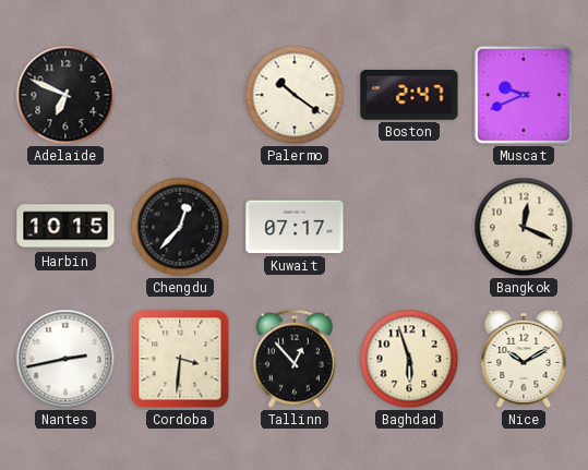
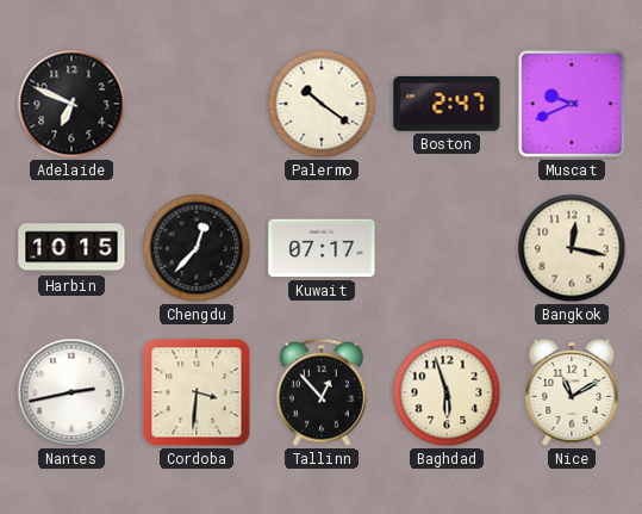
Bangkok: 12:19 -> 12:17 (572, 248)
Nice: 10:10 -> 11:10 (572, 392)
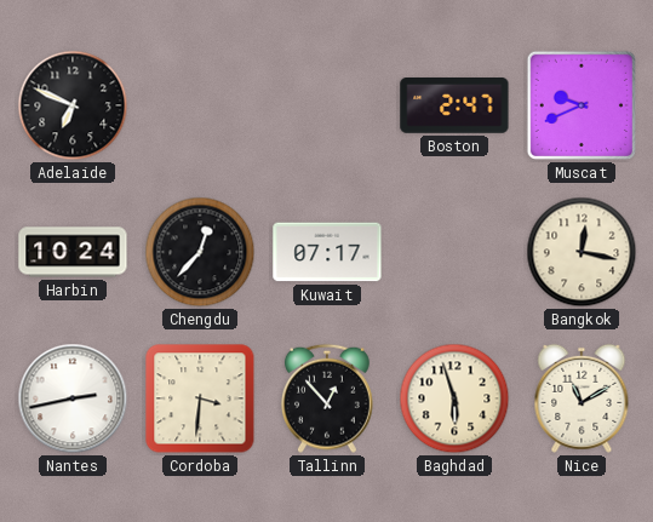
Palermo: 10:21 -> none (322, 104)
Harbin: 10:15 -> 10:24 (73, 252)
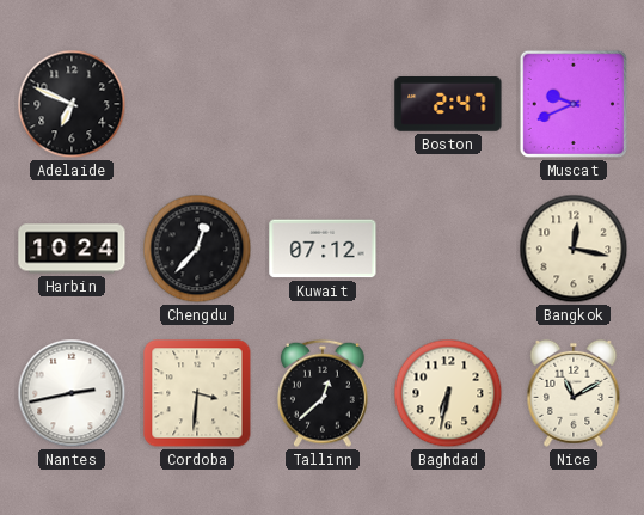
Kuwait: 07:17 -> 07:12 (323, 249)
Tallinn: 12:53 -> 12:38 (323, 393)
Baghdad: 5:57 -> 6:32 (448, 393)
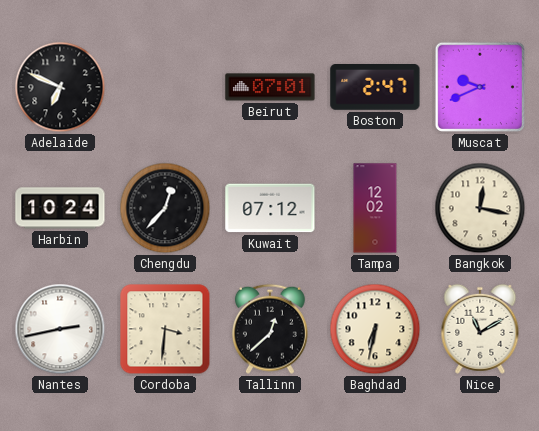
Beirut: none -> 07:01 (270, 87)
Tampa: none -> 12:02 (375, 208)
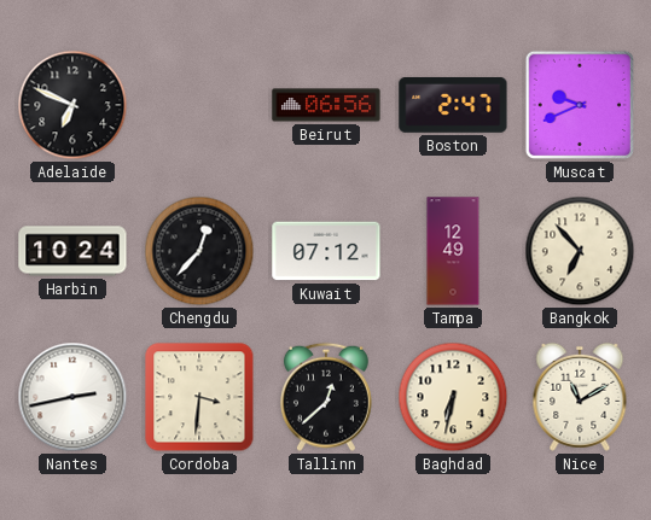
Beirut: 07:01 -> 06:56 (326, 105)
Tampa: 12:02 -> 12:49 (453, 251)
Bangkok: 12:17 -> 6:53 (580, 251)
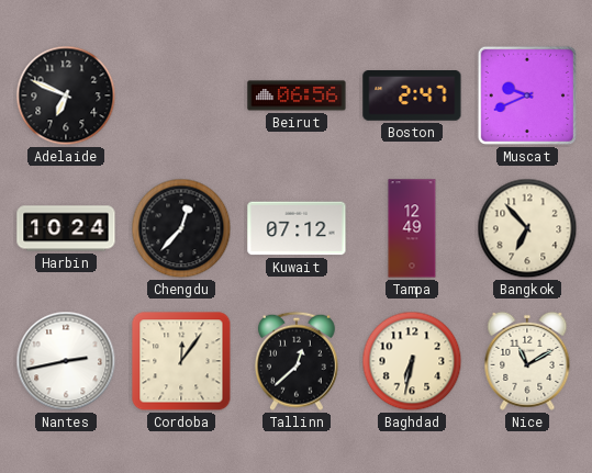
Cordoba: 3:31 -> 12:06 (181, 361)
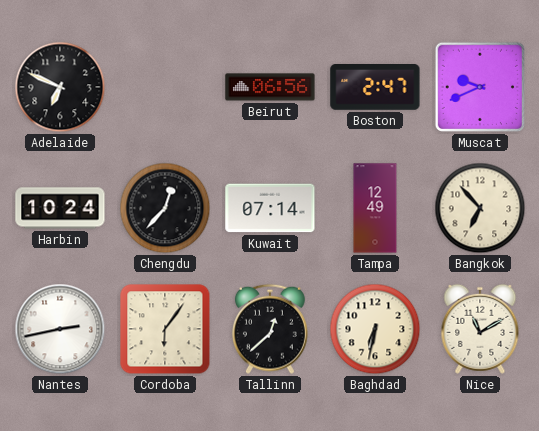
Kuwait: 07:12 -> 07:14 (270, 208)
Cordoba: 12:06 -> 6:06 (165, 329)
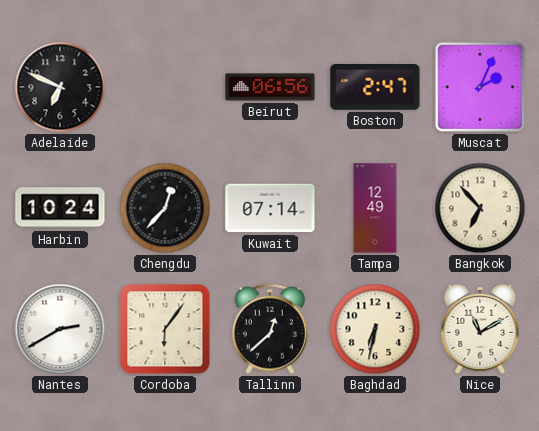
Muscat: 9:41 -> 2:04 (480, 87)
Nantes: 2:43 -> 2:40 (60, 329)
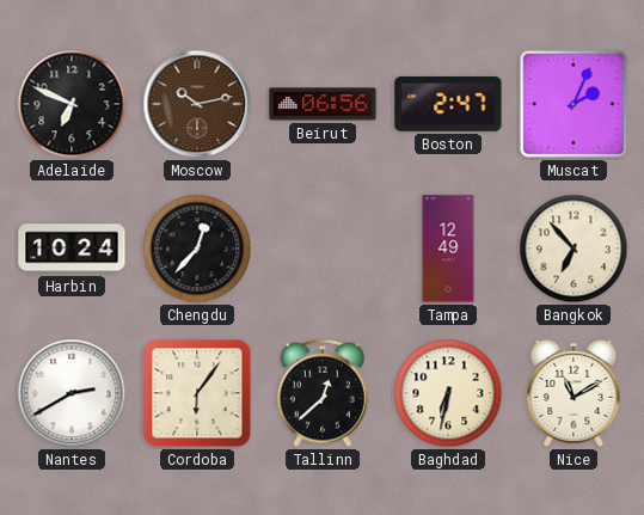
Moscow: none -> 10:13 (197, 104)
Kuwait: 07:14 -> none (270, 208)
